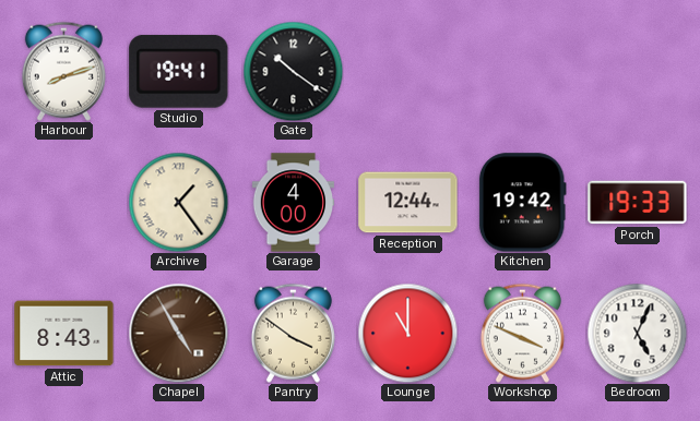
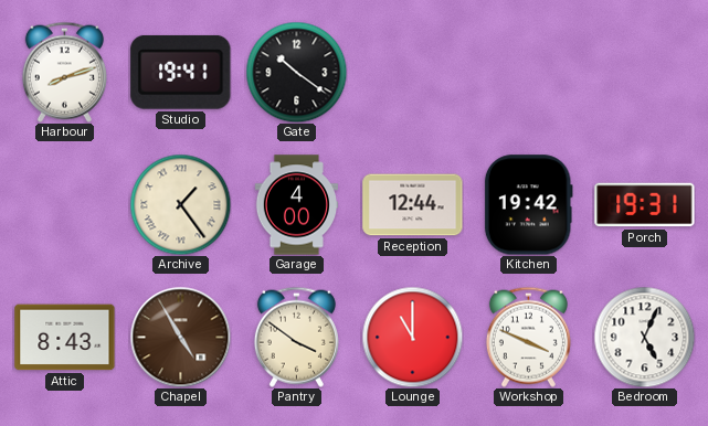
Porch: 19:33 -> 19:31 (645, 205)
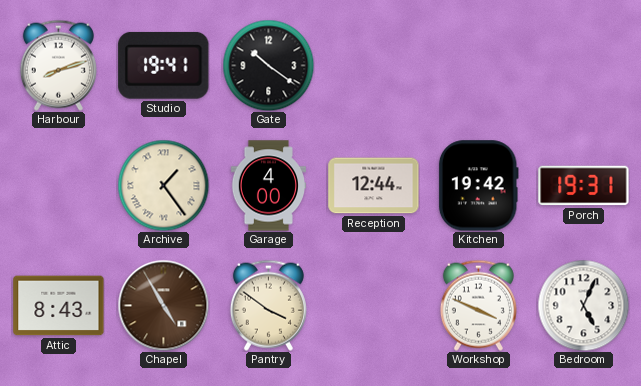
Lounge: 11:00 -> none (412, 337)
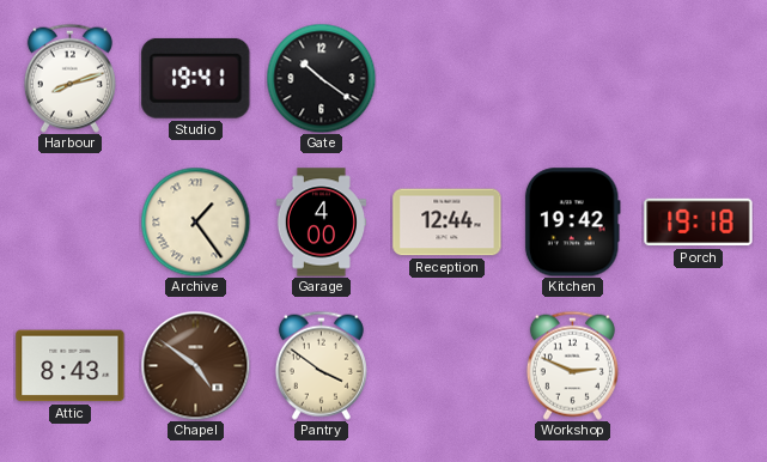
Porch: 19:31 -> 19:18 (699, 223)
Chapel: 4:55 -> 4:51 (195, 365)
Workshop: 3:49 -> 2:49 (572, 365)
Bedroom: 5:04 -> none (583, 305)
